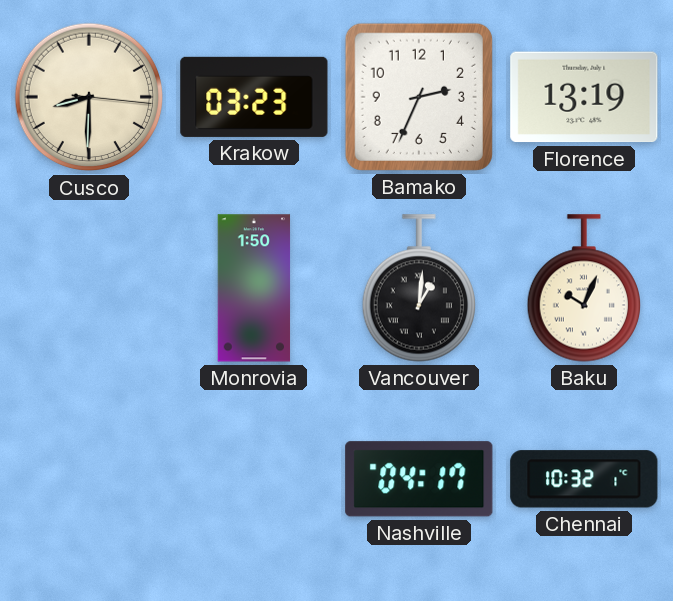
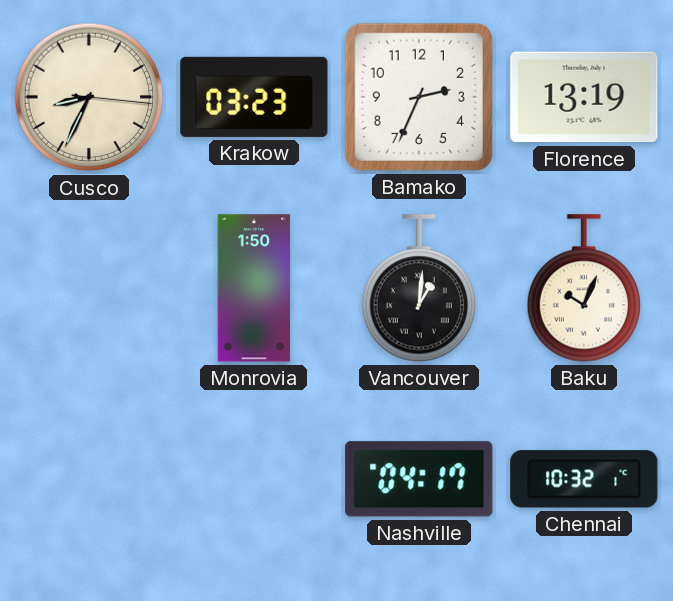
Cusco: 8:30 -> 8:34 (89, 97)
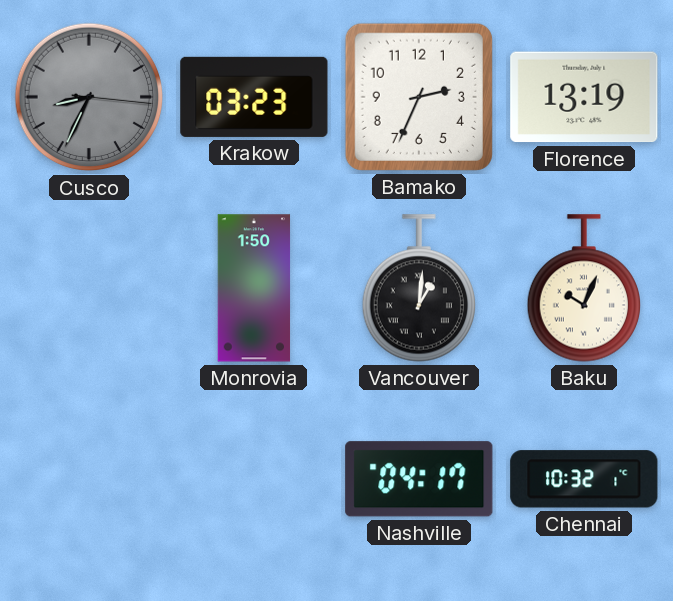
Cusco dial: cream -> grey (89, 97)
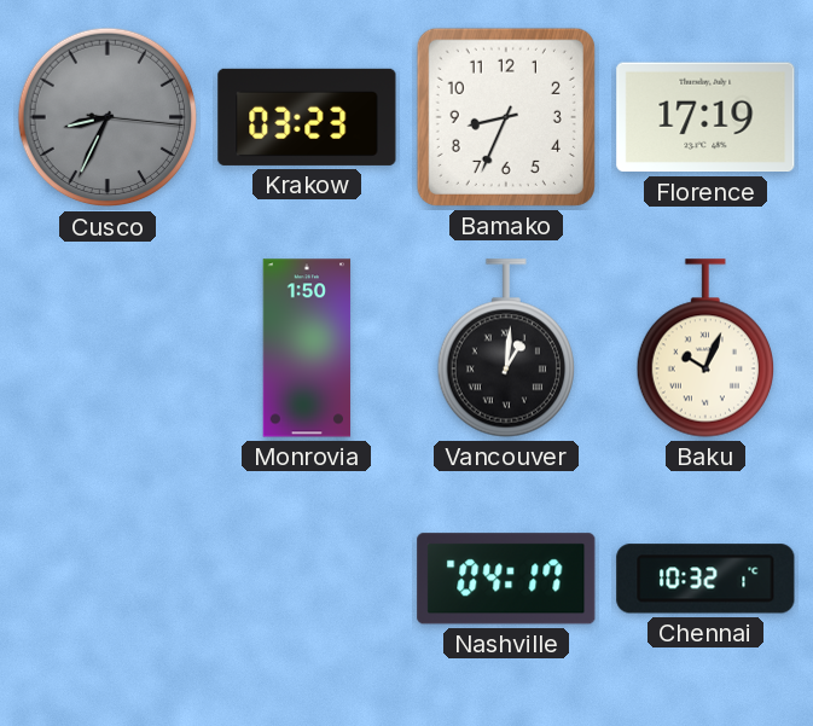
Bamako: 2:34 -> 8:34 (506, 117)
Florence: 13:19 -> 17:19 (705, 117)
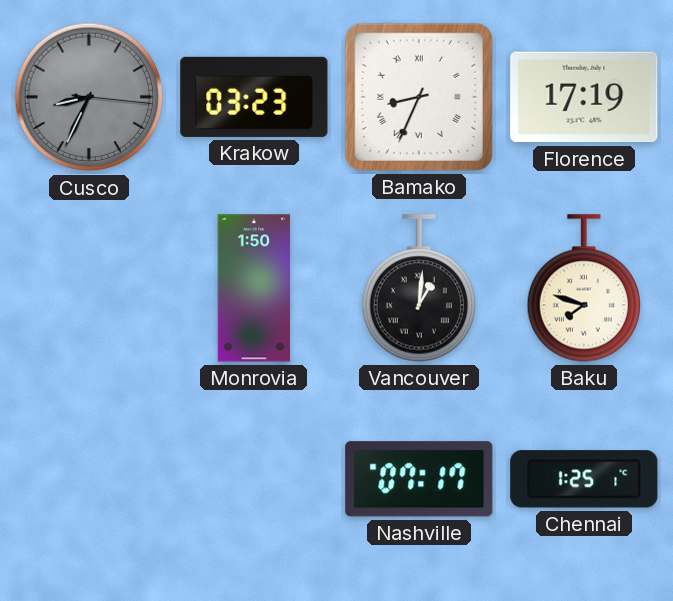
Bamako numerals: Arabic -> Roman (419, 97)
Baku: 10:04 -> 7:48 (583, 288)
Nashville: 04:17 -> 07:17 (419, 479)
Chennai: 10:32 -> 1:25 (584, 479)
